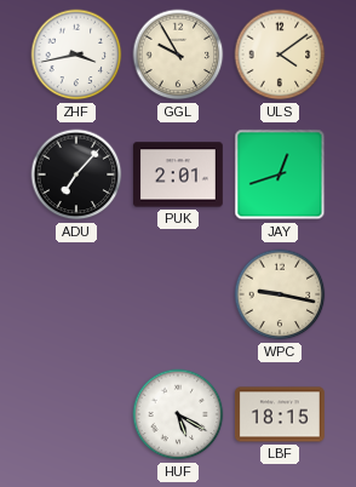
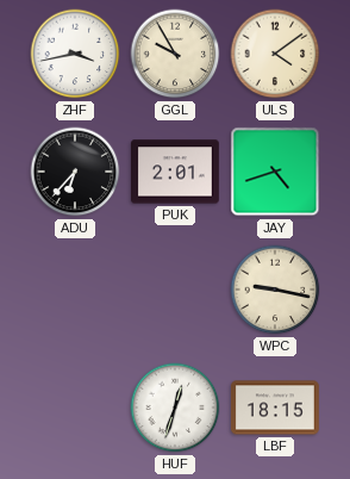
ADU: 7:07 -> 6:37 (75, 172)
JAY: 12:42 -> 4:42 (275, 172)
HUF: 5:20 -> 12:33 (175, 408)
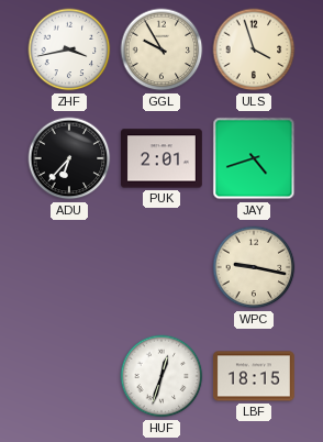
ULS: 4:09 -> 3:57 (254, 49)
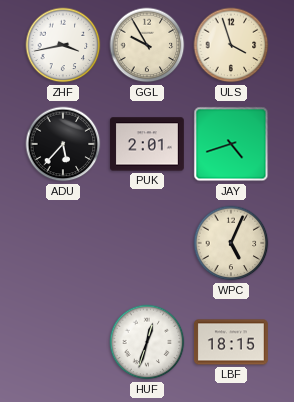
ADU: 6:37 -> 5:37 (63, 144)
WPC: 9:17 -> 5:04 (231, 243)
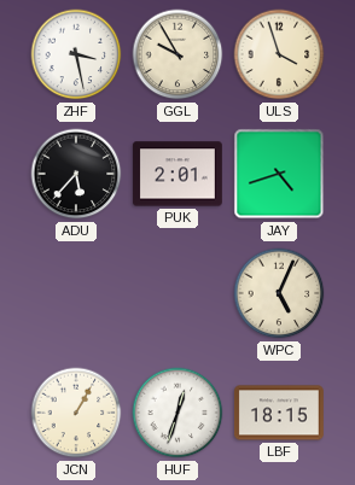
ZHF: 3:43 -> 3:28 (76, 54)
JCN: none -> 1:05 (76, 413)
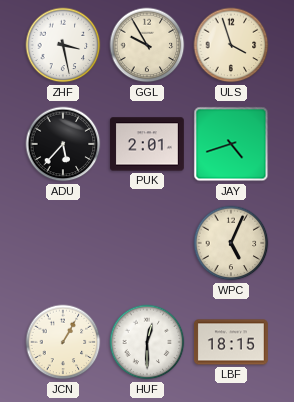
HUF: 12:33 -> 12:30 (147, 342)
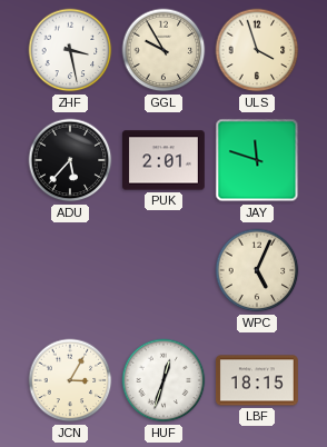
JAY: 4:42 -> 11:48 (257, 160)
JCN: 1:05 -> 3:05 (70, 380)
HUF: 12:30 -> 12:33 (163, 380)
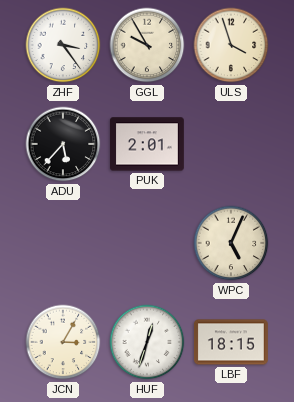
ZHF: 3:28 -> 3:24 (63, 45)
JAY: 11:48 -> none (257, 160)
